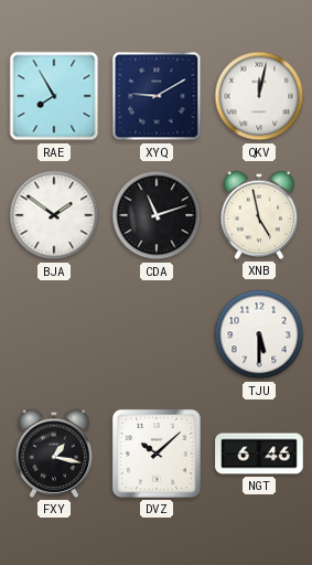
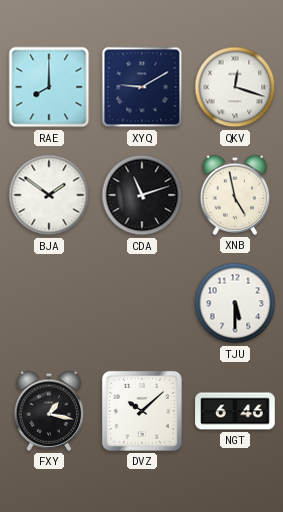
RAE: 7:55 -> 8:00 (49, 87)
QKV: 12:02 -> 12:18 (235, 87)
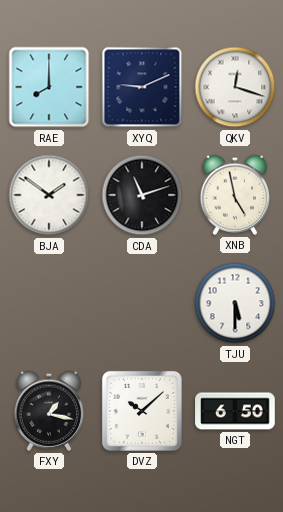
XYQ: 9:10 -> 9:11 (142, 87)
NGT: 6:46 -> 6:50 (235, 411)
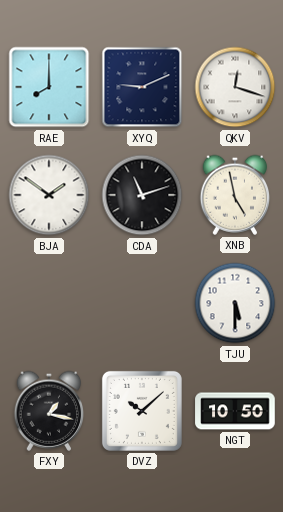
NGT: 6:50 -> 10:50 (235, 411)
